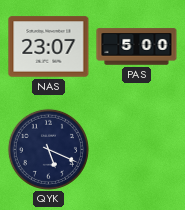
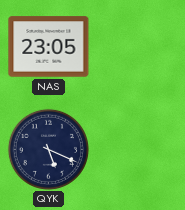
NAS: 23:07 -> 23:05 (49, 47)
PAS: 5:00 -> none (137, 47)
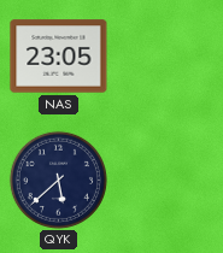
QYK: 5:19 -> 5:38 (58, 180)
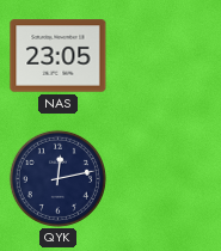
QYK: 5:38 -> 12:13 (57, 178)
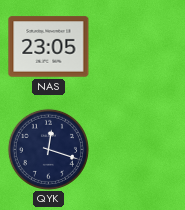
QYK: 12:13 -> 12:18 (48, 149)
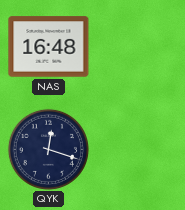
NAS: 23:05 -> 16:48 (49, 47)
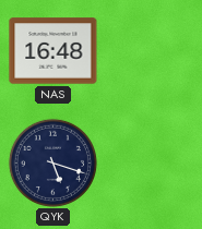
QYK: 12:18 -> 5:18 (52, 162)
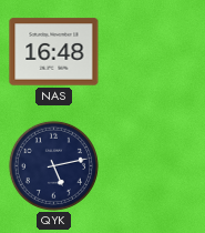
QYK: 5:18 -> 5:13 (53, 165)
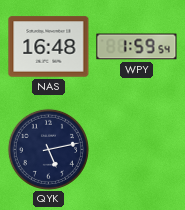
WPY: none -> 1:59 (137, 47)
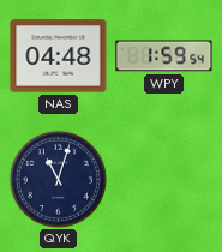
NAS: 16:48 -> 04:48 (59, 56)
QYK: 5:13 -> 11:03 (58, 179)
